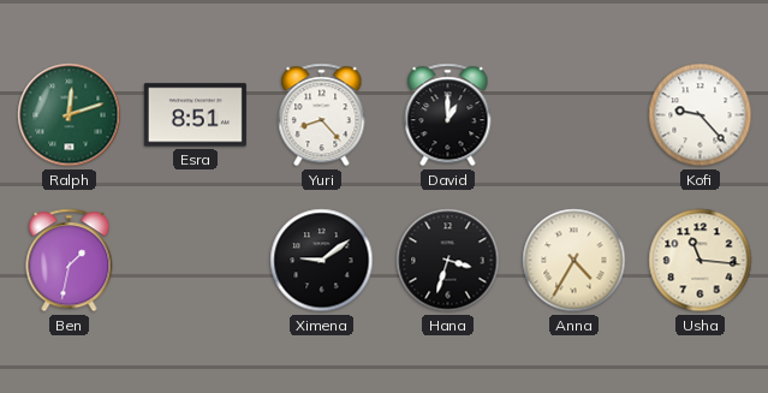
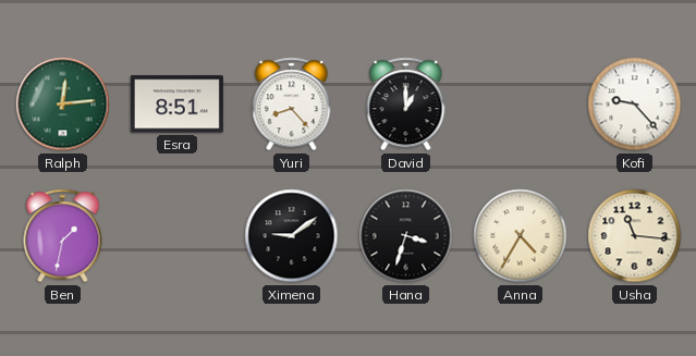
Ralph: 12:12 -> 12:14 (63, 105)
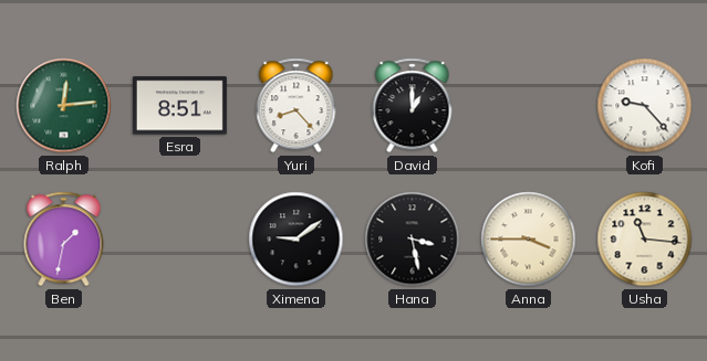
Hana: 3:33 -> 3:28 (413, 240)
Anna: 4:35 -> 3:45 (529, 240)
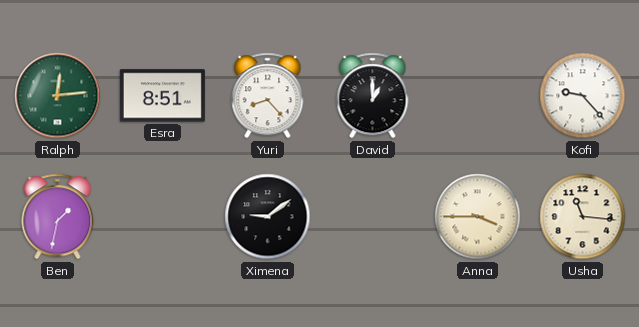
Hana: 3:28 -> none (413, 240)
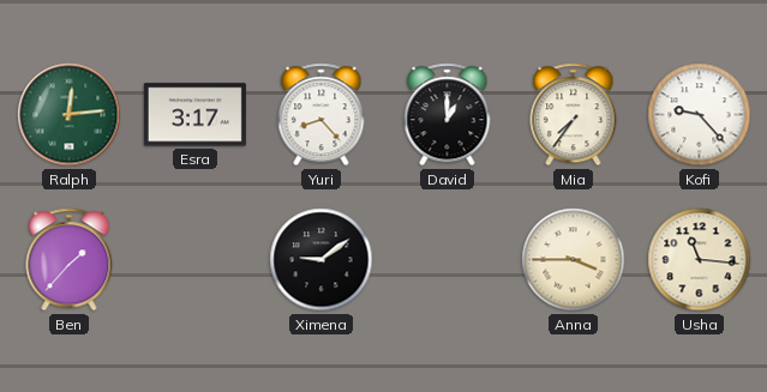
Esra: 8:51 -> 3:17 (194, 115)
Mia: none -> 7:36 (574, 115)
Ben: 1:32 -> 1:37 (70, 260)
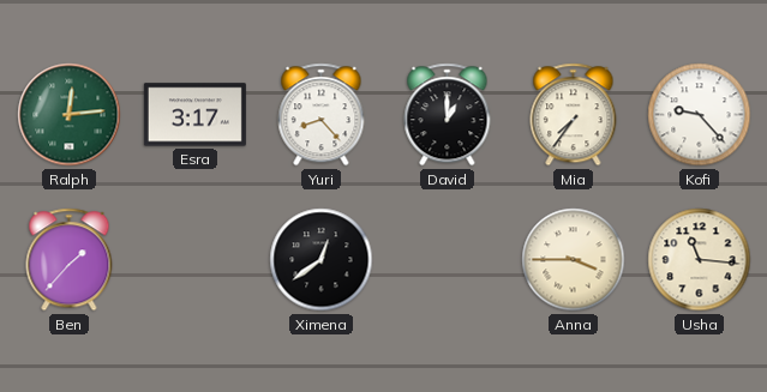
Ximena: 9:09 -> 12:39 (322, 260)
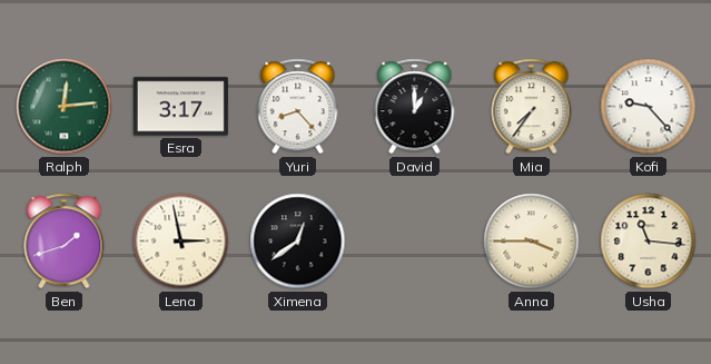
Ben: 1:37 -> 1:42 (65, 242)
Lena: none -> 2:58 (181, 242)
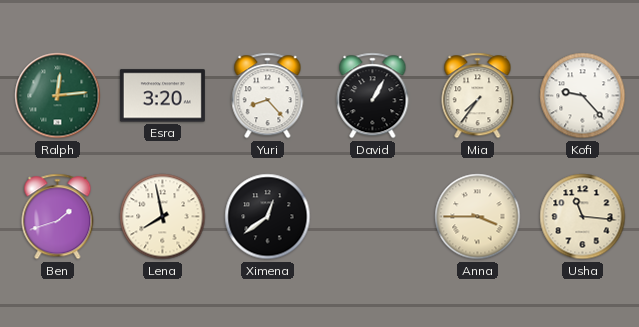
Esra: 3:17 -> 3:20 (162, 96)
David: 1:00 -> 1:05 (373, 96)
Lena: 2:58 -> 7:58 (163, 217)
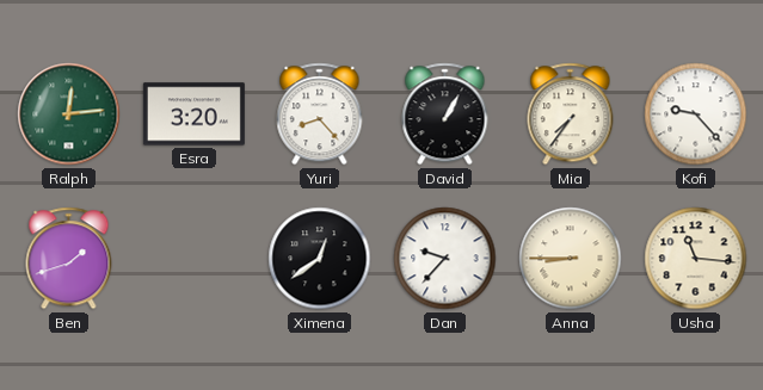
Lena: 7:58 -> none (163, 217)
Dan: none -> 9:37 (445, 259)
Anna: 3:45 -> 8:45 (571, 259)
